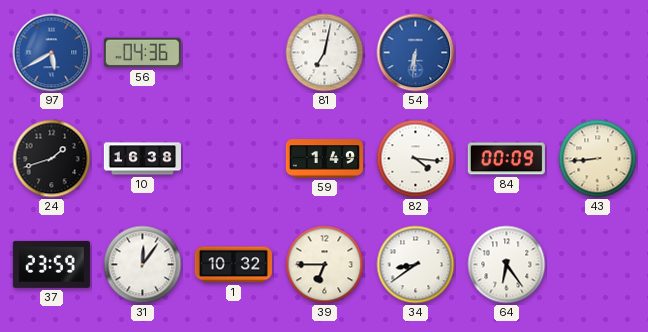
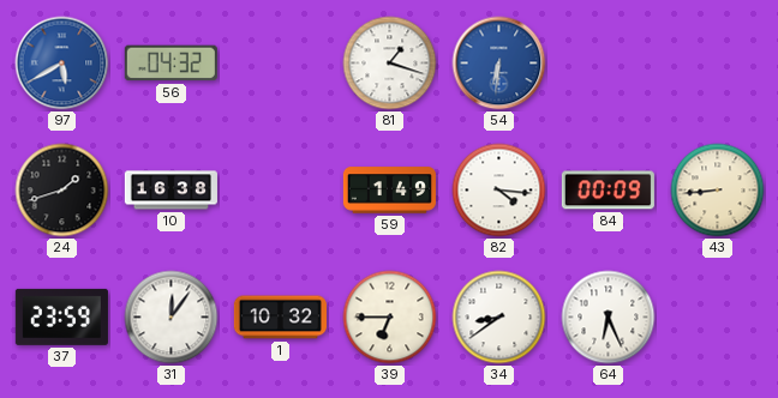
56: 04:36 -> 04:32 (170, 64)
81: 7:02 -> 1:18 (390, 64)
64: 6:24 -> 6:26 (609, 318)
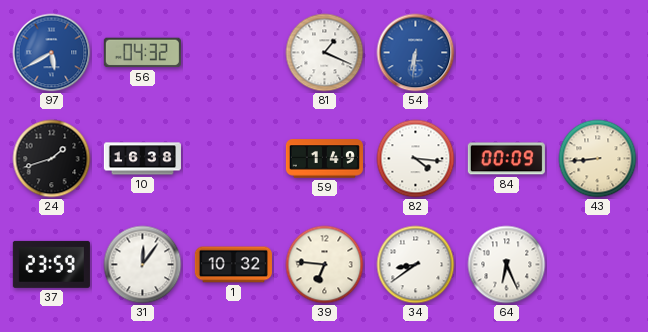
81: 1:18 -> 1:19 (325, 53)
39: 6:45 -> 6:46 (325, 265)
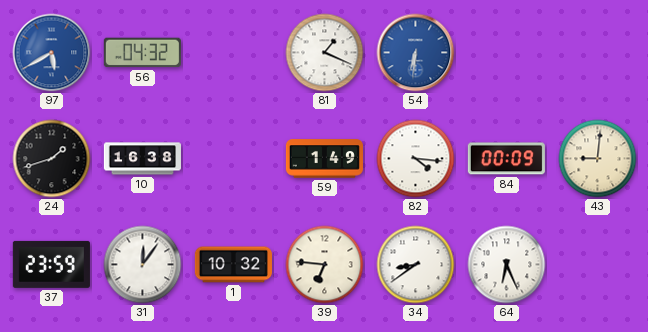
43: 8:44 -> 9:01 (598, 159)
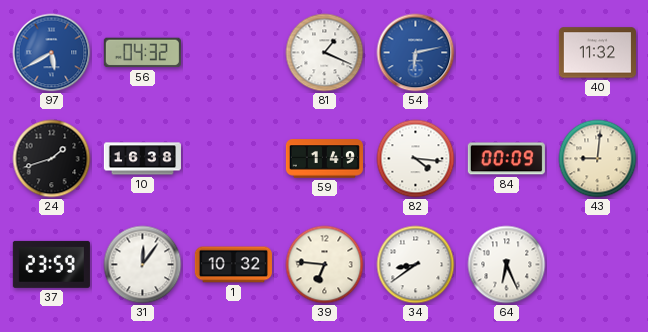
54: 6:31 -> 6:13 (416, 53)
40: none -> 11:32 (597, 53)
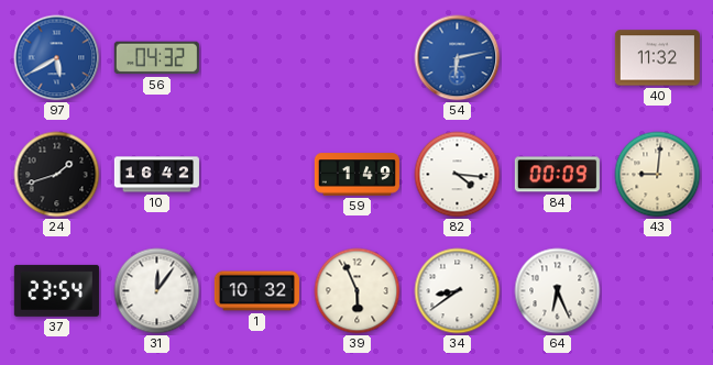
81: 1:19 -> none (325, 53)
10: 16:38 -> 16:42 (156, 175)
37: 23:59 -> 23:54 (56, 290)
39: 6:46 -> 5:56 (358, 291)
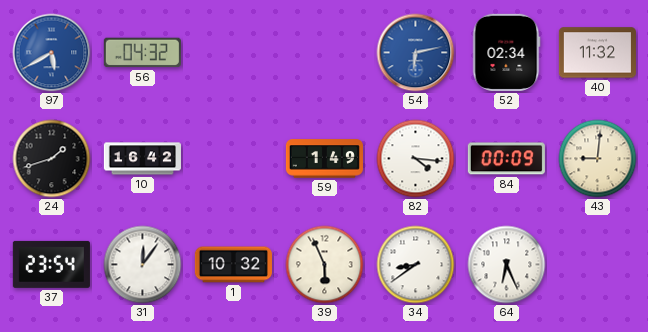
52: none -> 02:34 (506, 52)
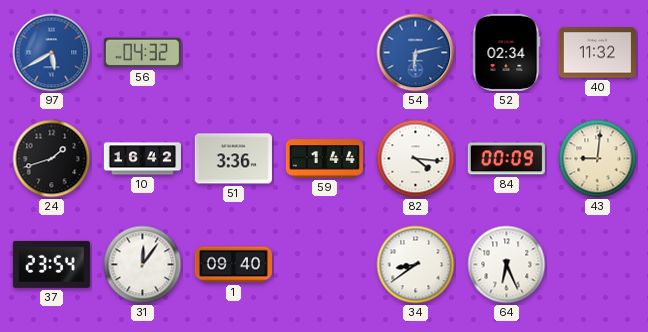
51: none -> 3:36 (233, 159)
59: 1:49 -> 1:44 (324, 159)
1: 10:32 -> 09:40 (233, 265)
39: 5:56 -> none (325, 265)
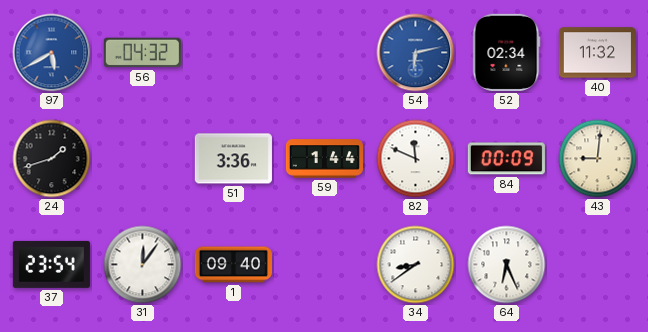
10: 16:42 -> none (142, 159)
82: 4:16 -> 11:49 (416, 159)
